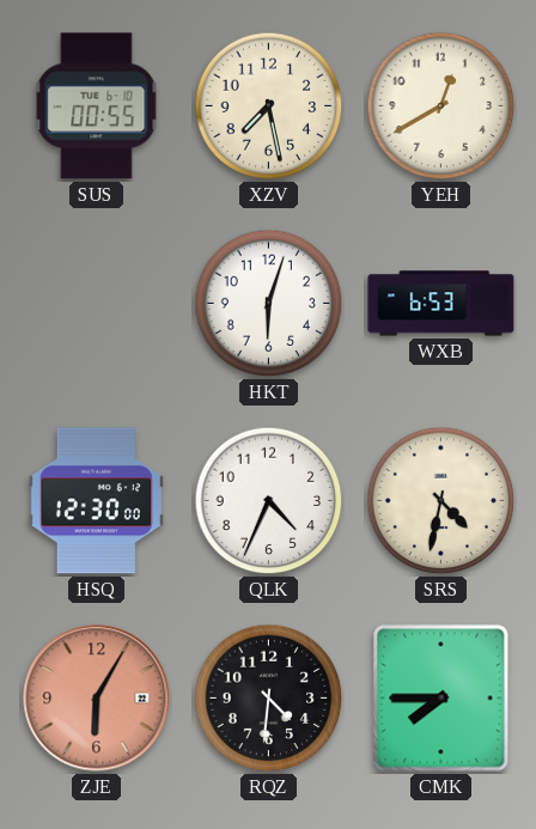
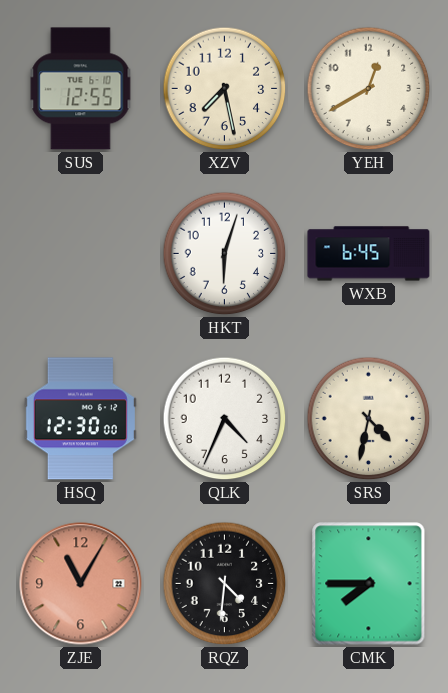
SUS: 00:55 -> 12:55 (81, 89)
WXB: 6:53 -> 6:45 (369, 254)
ZJE: 6:05 -> 11:05 (81, 584)
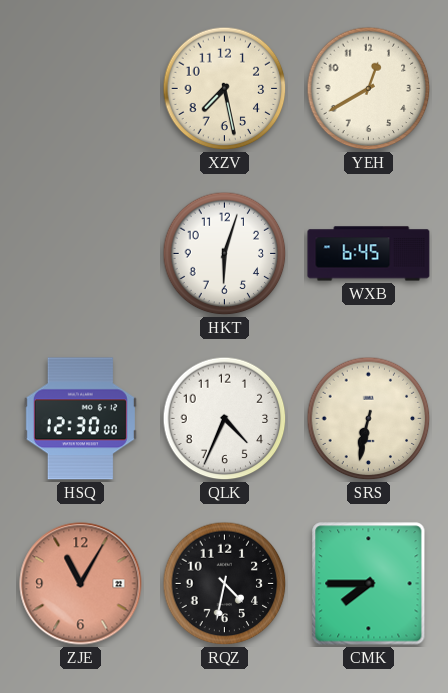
SUS: 12:55 -> none (81, 89)
SRS: 4:32 -> 6:32 (369, 419)
RQZ: 4:31 -> 4:32 (225, 584)
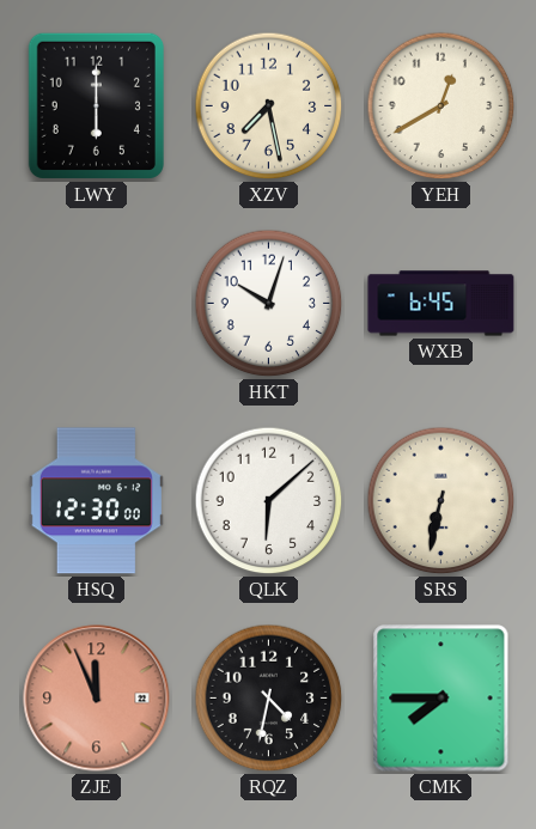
LWY: none -> 6:00 (96, 105)
HKT: 6:03 -> 10:03 (269, 304)
QLK: 4:34 -> 6:08 (269, 501)
ZJE: 11:05 -> 11:56 (97, 699)
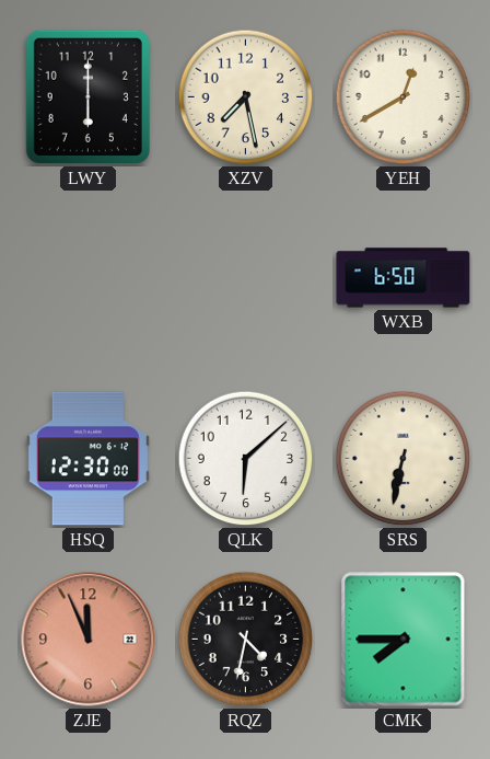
HKT: 10:03 -> none (269, 304)
WXB: 6:45 -> 6:50 (404, 278)
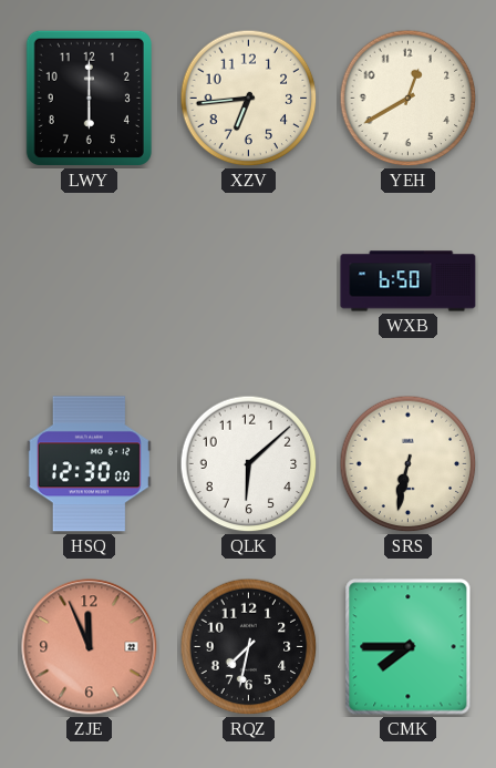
XZV: 7:28 -> 6:44 (249, 99)
RQZ: 4:32 -> 7:32 (249, 647)
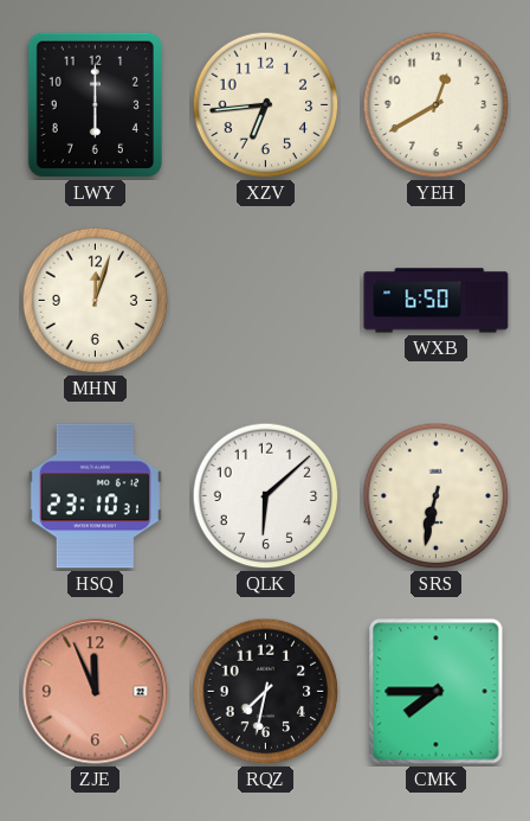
MHN: none -> 12:03 (96, 301)
HSQ: 12:30 -> 23:10 (95, 496)
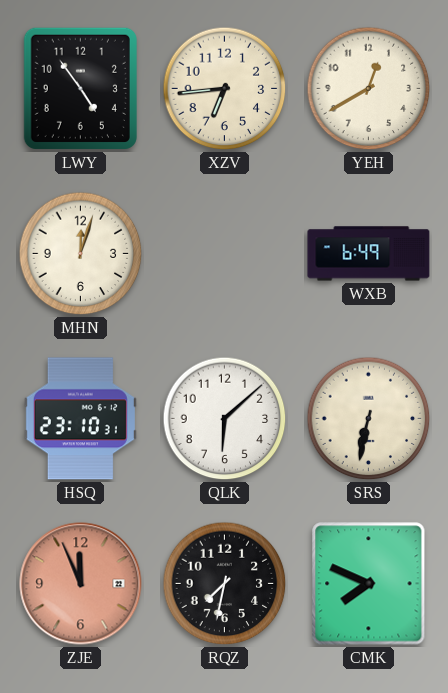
LWY: 6:00 -> 4:54 (80, 88)
WXB: 6:50 -> 6:49 (369, 254)
CMK: 7:45 -> 7:49 (369, 584)
